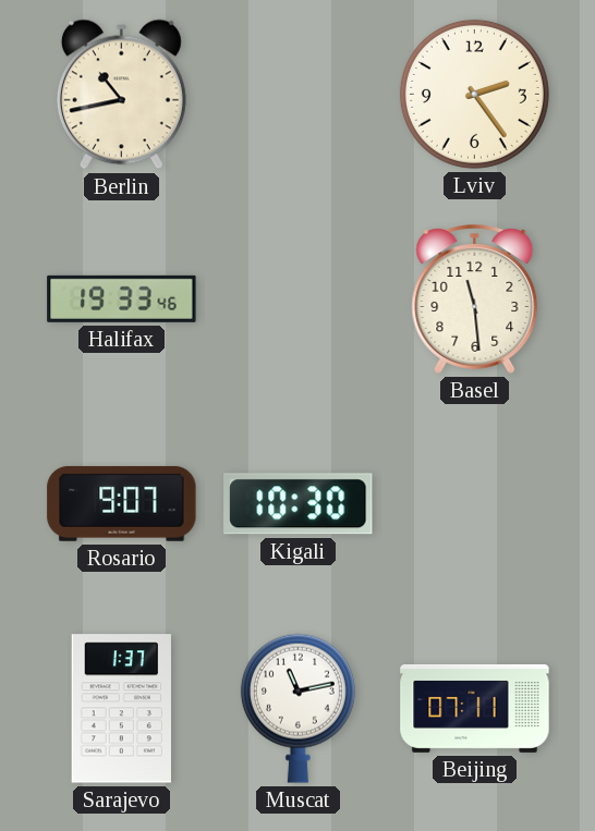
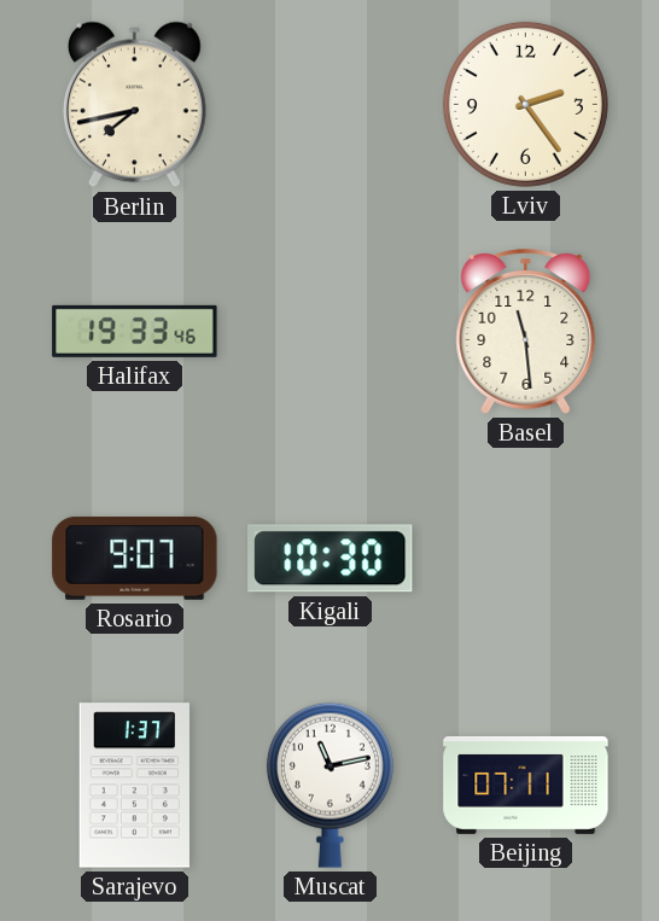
Berlin: 10:43 -> 7:43 (134, 105)
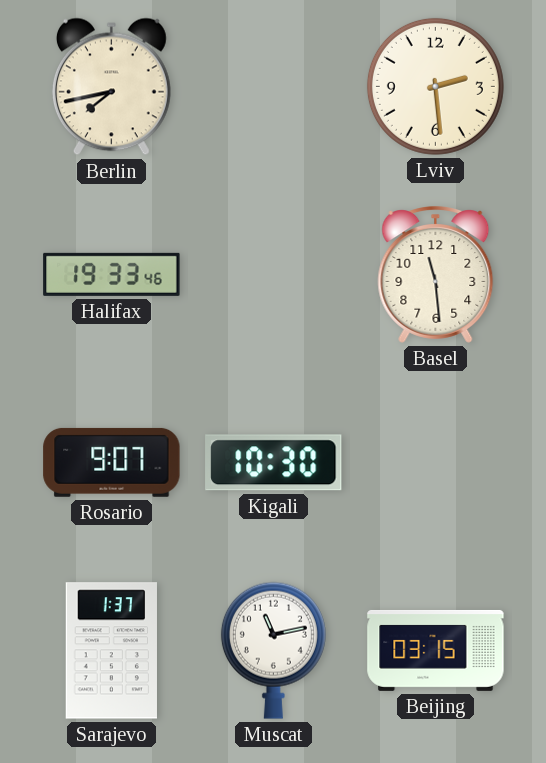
Lviv: 2:24 -> 2:29 (435, 86)
Beijing: 07:11 -> 03:15 (436, 650)
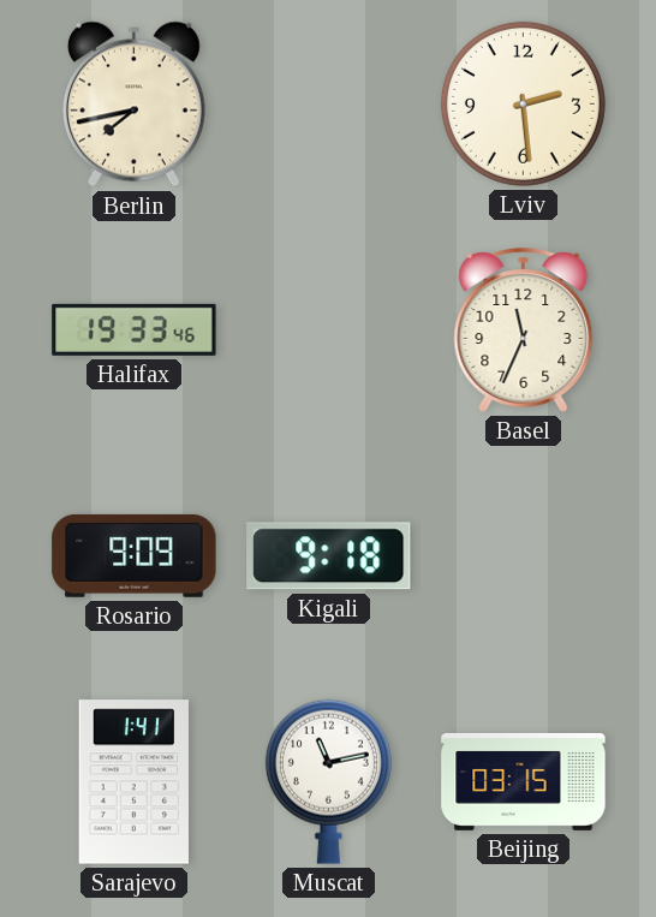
Basel: 11:29 -> 11:34 (524, 331)
Rosario: 9:07 -> 9:09 (135, 555)
Kigali: 10:30 -> 9:18 (329, 556)
Sarajevo: 1:37 -> 1:41 (133, 782)
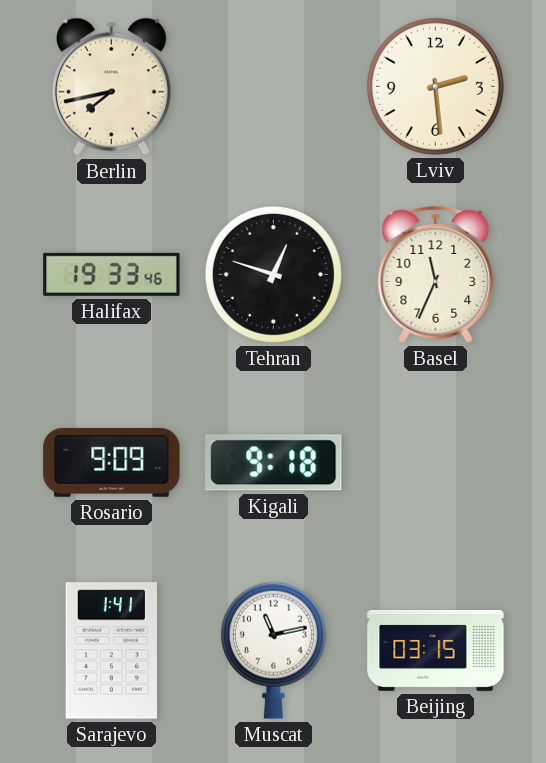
Tehran: none -> 12:48 (273, 274)
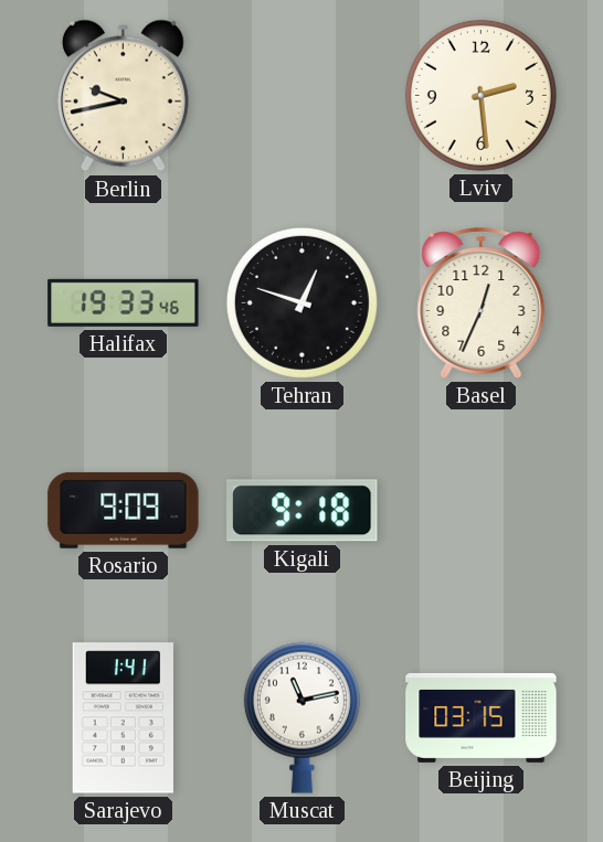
Berlin: 7:43 -> 9:43 (123, 96)
Basel: 11:34 -> 12:34 (482, 303)
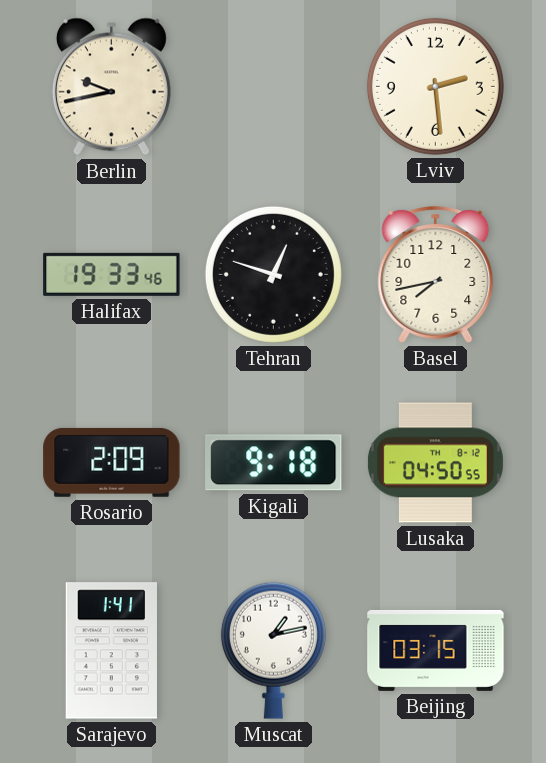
Basel: 12:34 -> 7:43 (436, 275)
Rosario: 9:09 -> 2:09 (112, 462)
Lusaka: none -> 04:50 (435, 463)
Muscat: 11:13 -> 1:13 (273, 650)
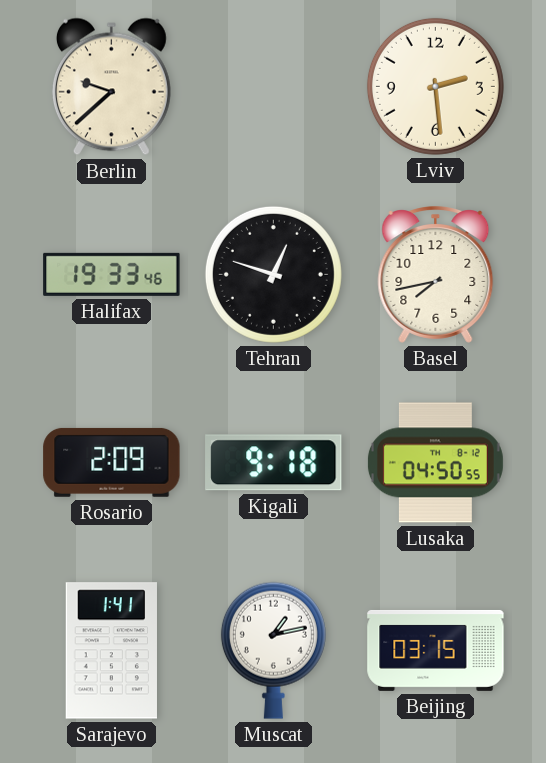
Berlin: 9:43 -> 9:38 (111, 87)
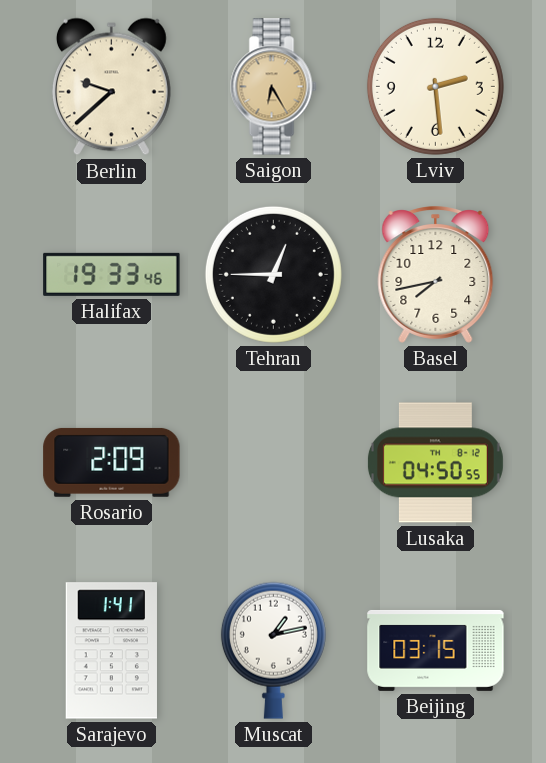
Saigon: none -> 6:25 (274, 87)
Tehran: 12:48 -> 12:45 (273, 274)
Kigali: 9:18 -> none (274, 463)
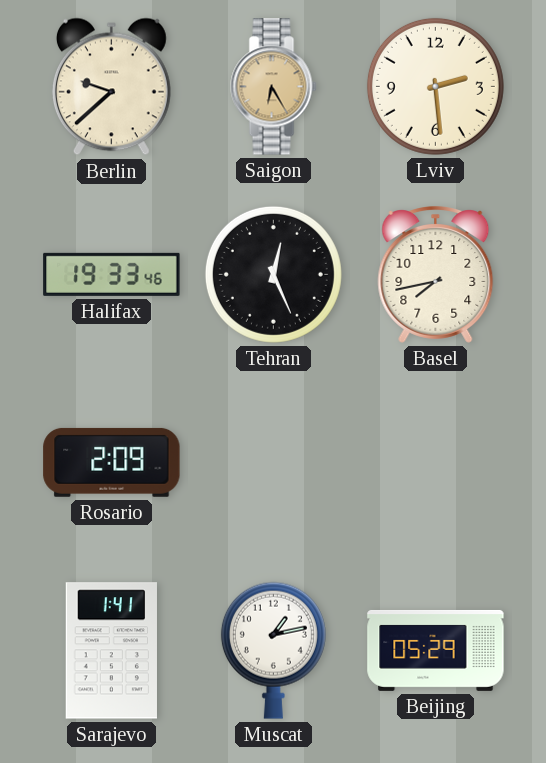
Tehran: 12:45 -> 12:26 (273, 274)
Lusaka: 04:50 -> none (435, 463)
Beijing: 03:15 -> 05:29 (436, 650)
